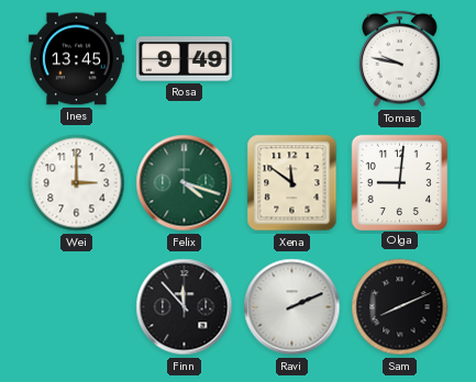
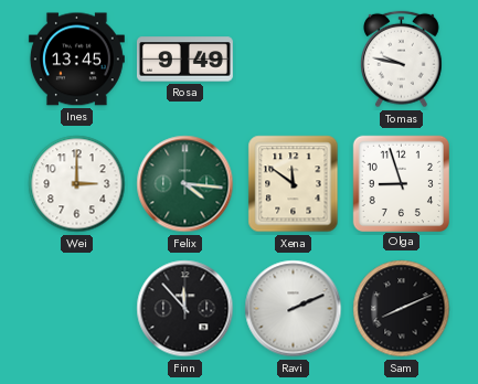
Felix: 4:18 -> 4:16 (185, 184)
Olga: 9:01 -> 8:57 (401, 183)
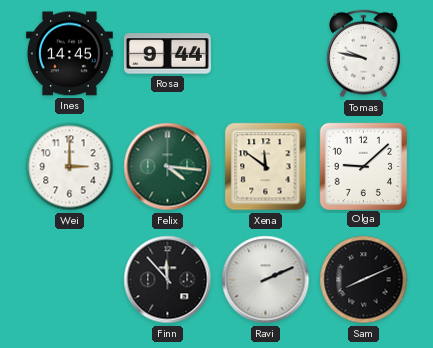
Ines: 13:45 -> 14:45 (69, 54)
Rosa: 9:49 -> 9:44 (167, 54)
Olga: 8:57 -> 9:08 (363, 166)
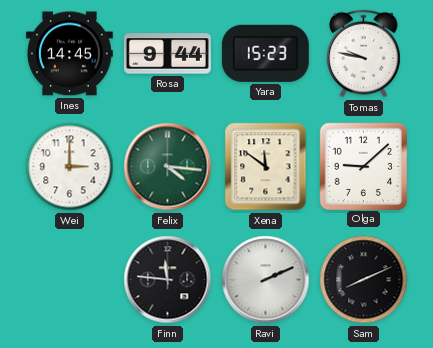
Yara: none -> 15:23 (265, 53)
Finn: 11:53 -> 11:46 (168, 280)
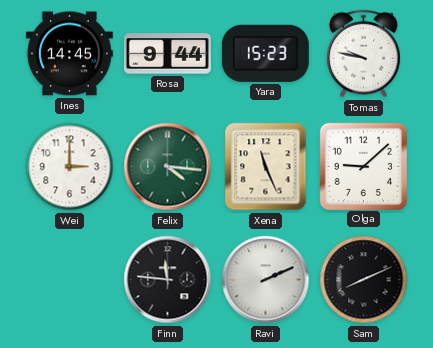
Xena: 11:51 -> 11:26 (266, 167)
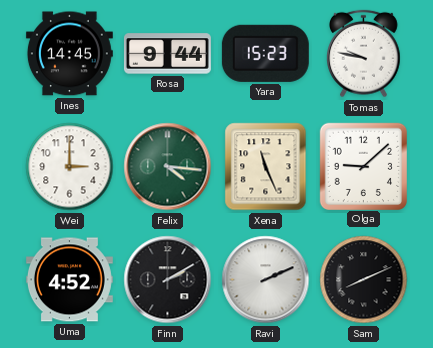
Uma: none -> 4:52 (69, 280)
Finn: 11:46 -> 2:10 (168, 280)
